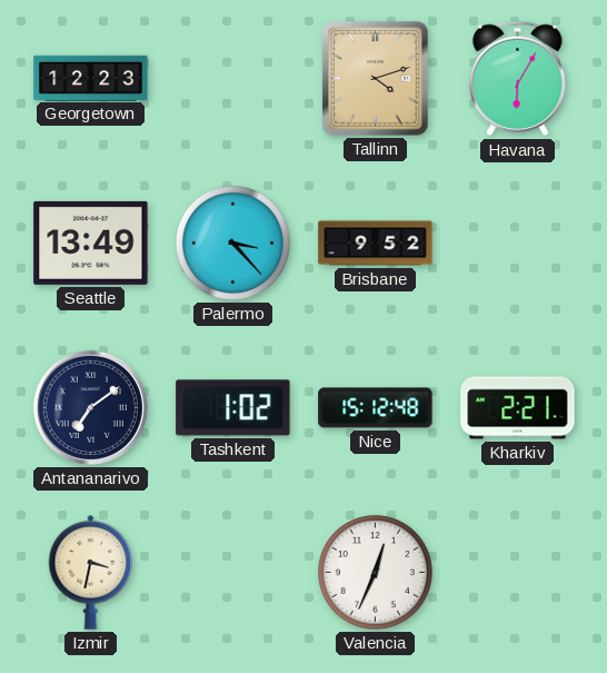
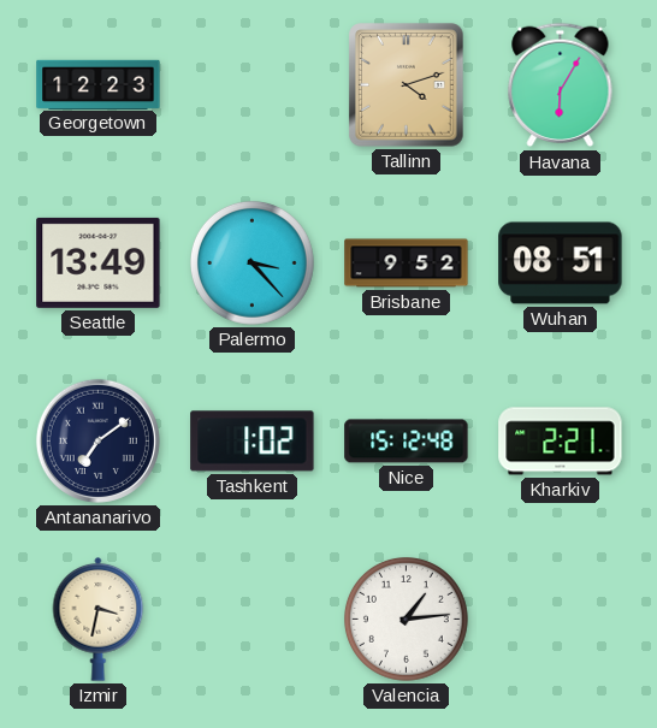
Wuhan: none -> 08:51 (561, 264)
Valencia: 12:34 -> 1:14 (406, 618)
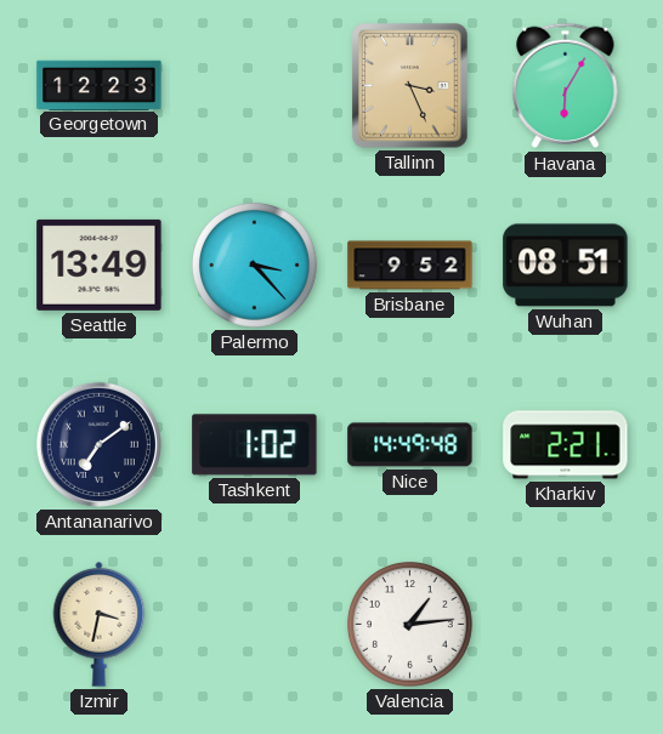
Tallinn: 4:12 -> 3:26 (410, 86)
Nice: 15:12 -> 14:49 (410, 445)
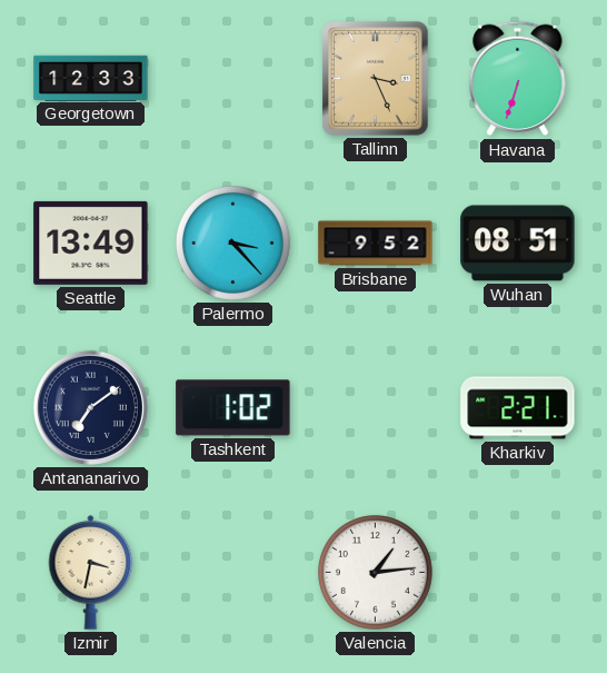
Georgetown: 12:23 -> 12:33 (91, 78)
Havana: 6:05 -> 6:33 (518, 79)
Nice: 14:49 -> none (410, 445)
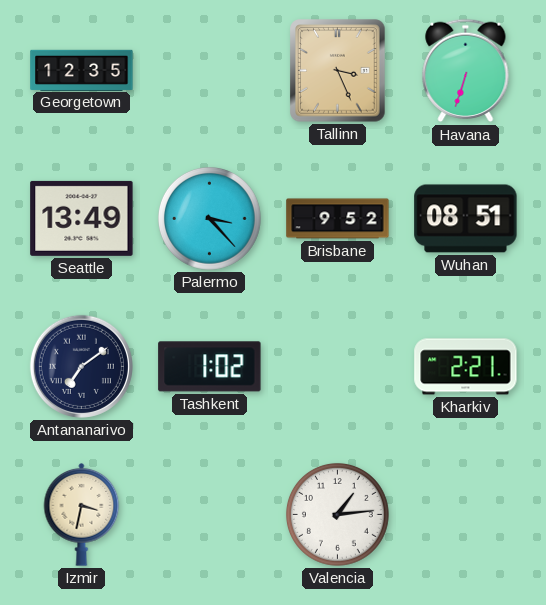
Georgetown: 12:33 -> 12:35 (82, 70)
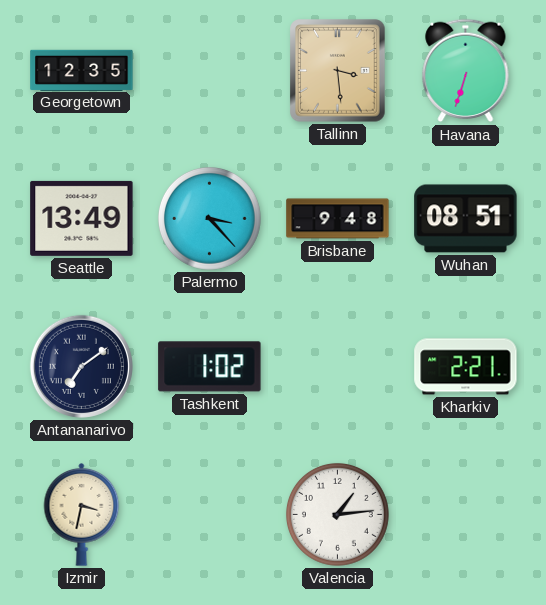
Tallinn: 3:26 -> 3:29 (338, 71)
Brisbane: 9:52 -> 9:48 (338, 219)
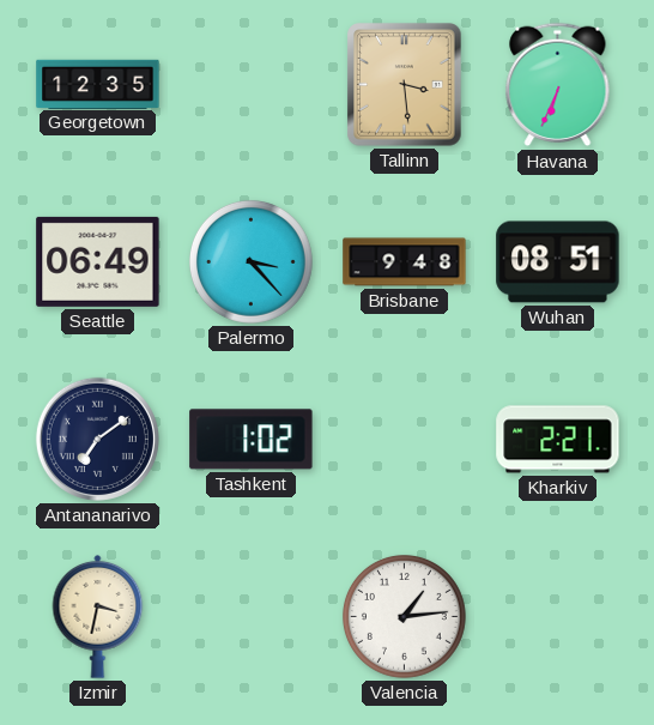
Havana: 6:33 -> 6:34 (558, 85)
Seattle: 13:49 -> 06:49 (98, 261)
